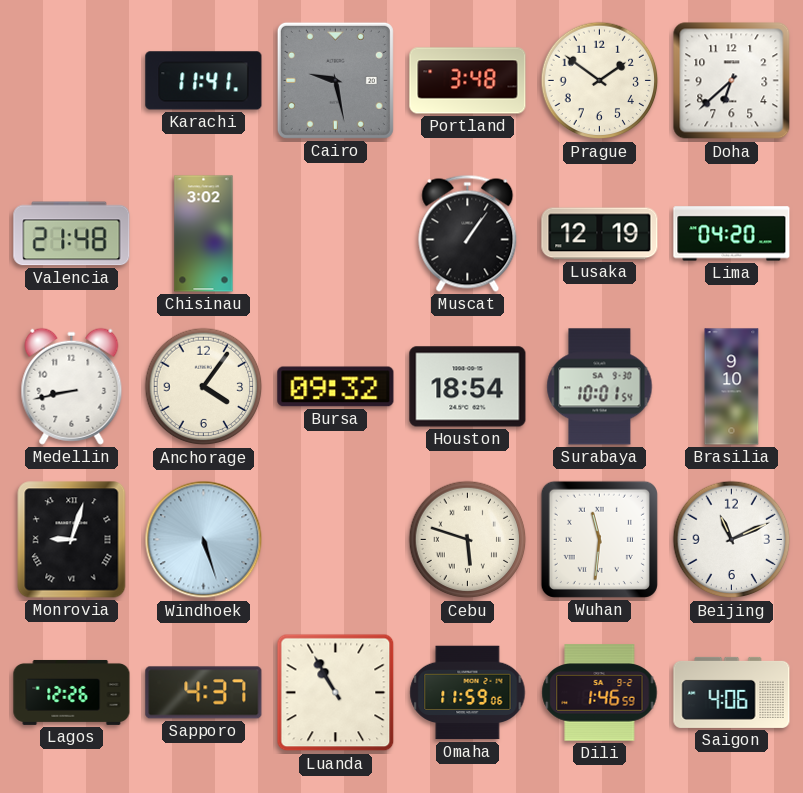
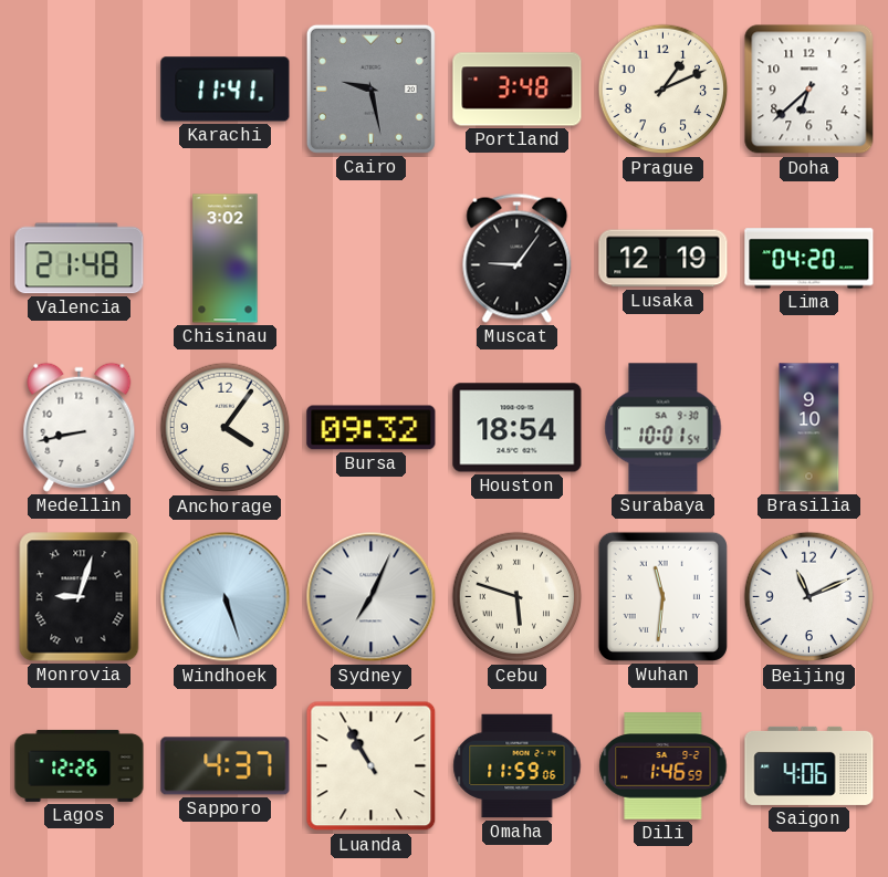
Prague: 1:51 -> 1:11 (664, 90)
Muscat: 1:06 -> 9:06 (518, 258)
Sydney: none -> 7:04 (372, 597)
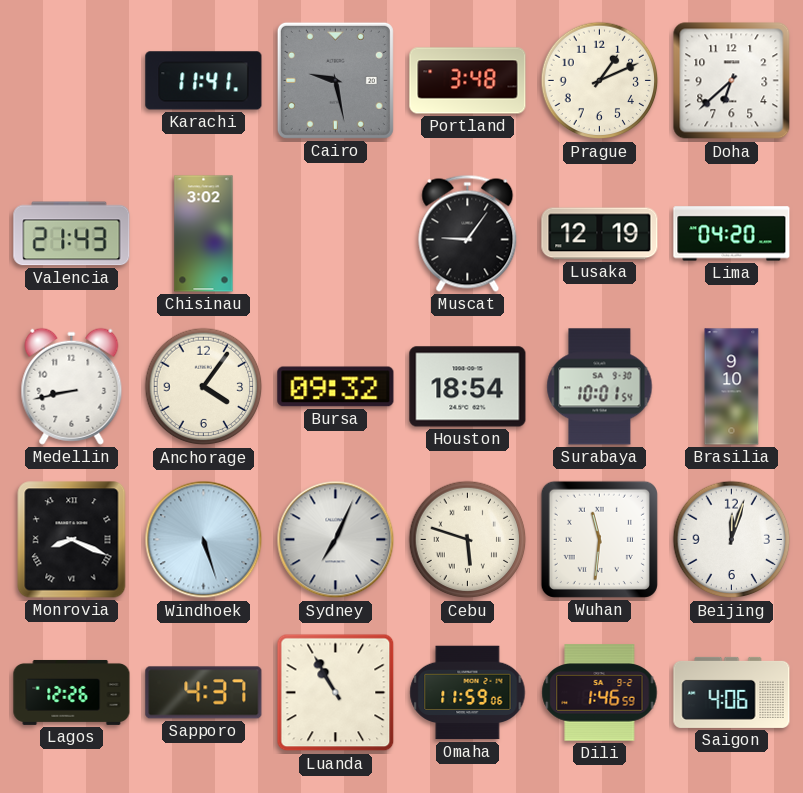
Valencia: 21:48 -> 21:43 (72, 234)
Monrovia: 9:03 -> 8:19 (72, 540)
Beijing: 11:11 -> 12:03 (732, 540)
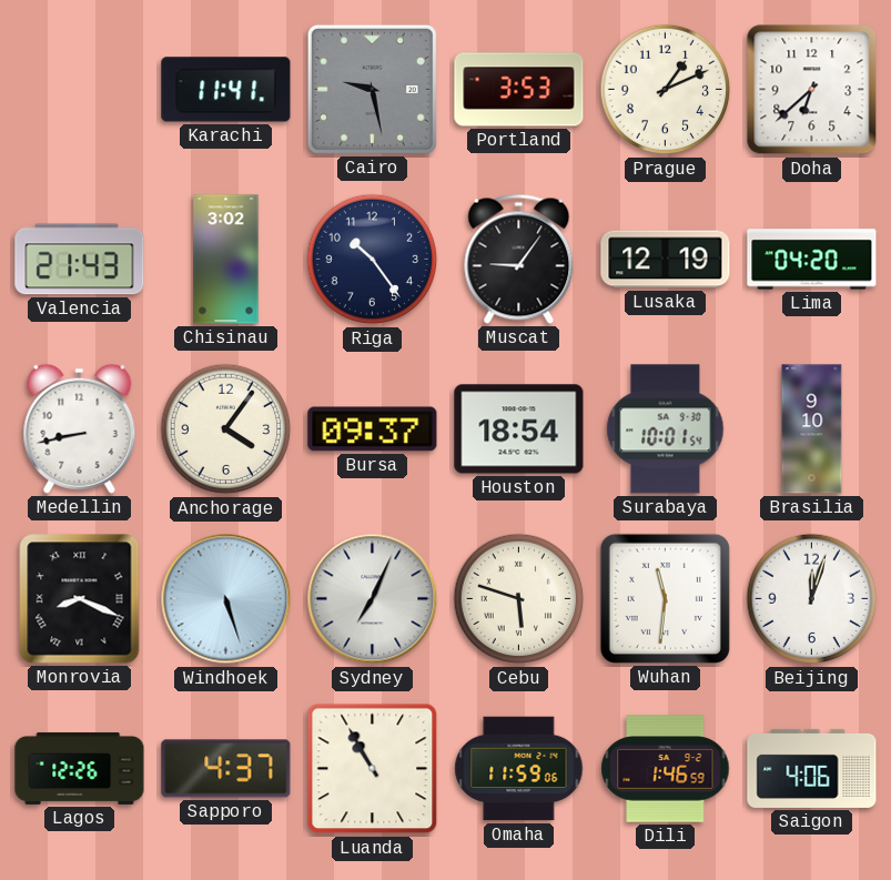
Portland: 3:48 -> 3:53 (519, 90)
Riga: none -> 10:24 (373, 260)
Bursa: 09:32 -> 09:37 (373, 429)
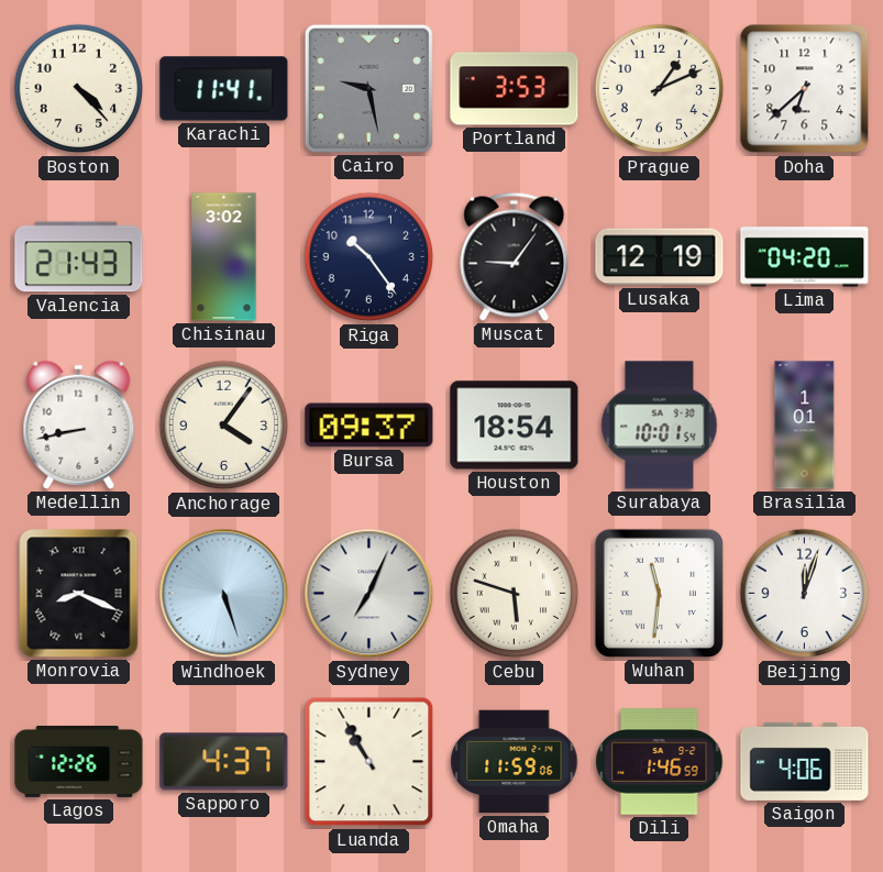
Boston: none -> 4:23 (79, 89)
Brasilia: 9:10 -> 1:01 (805, 426)
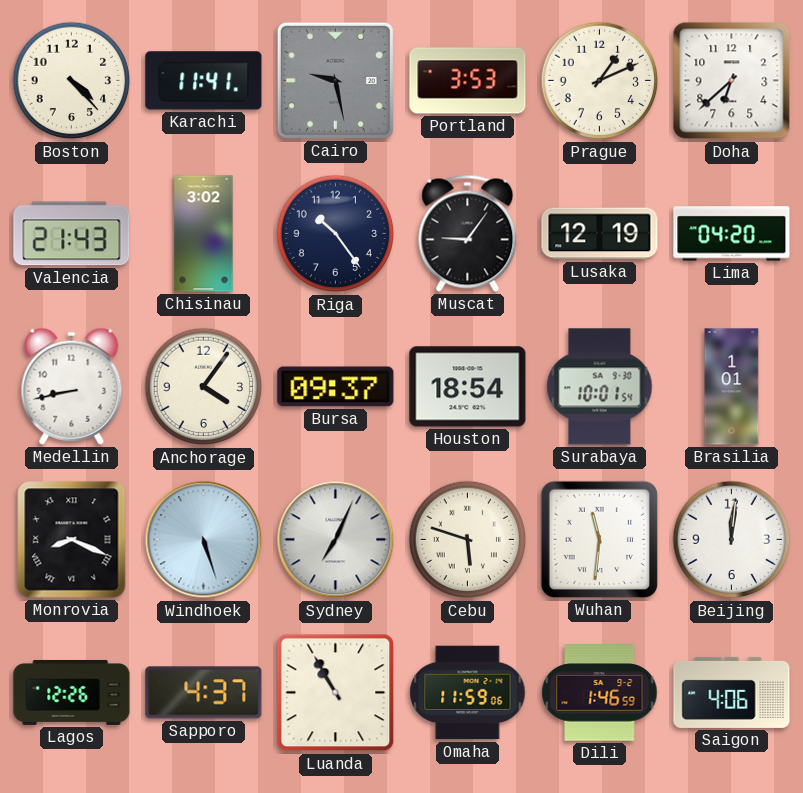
Beijing: 12:03 -> 12:01 (732, 540)
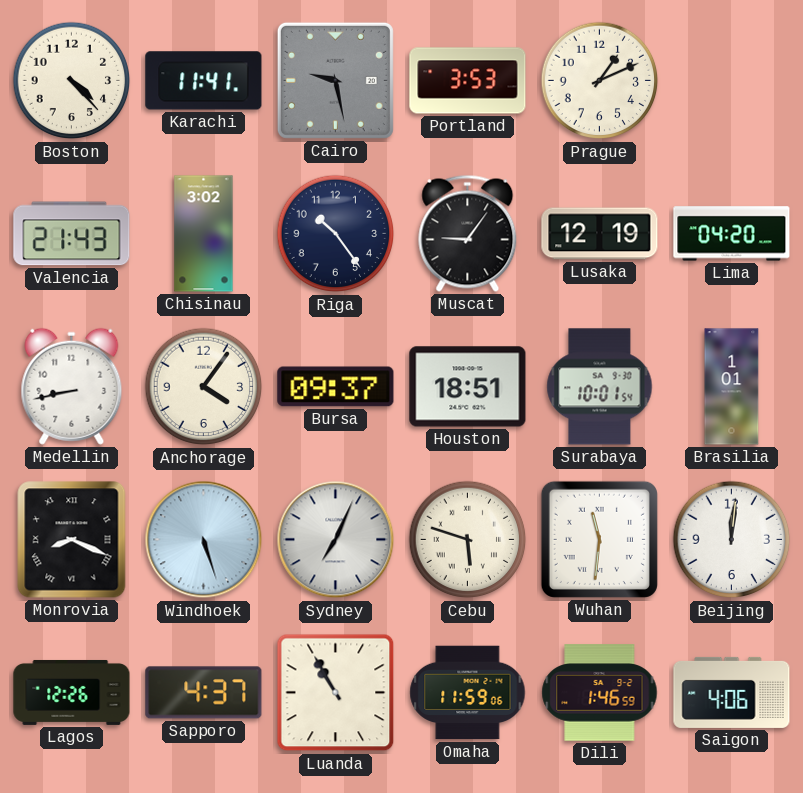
Doha: 6:38 -> none (732, 81)
Houston: 18:54 -> 18:51 (468, 387)
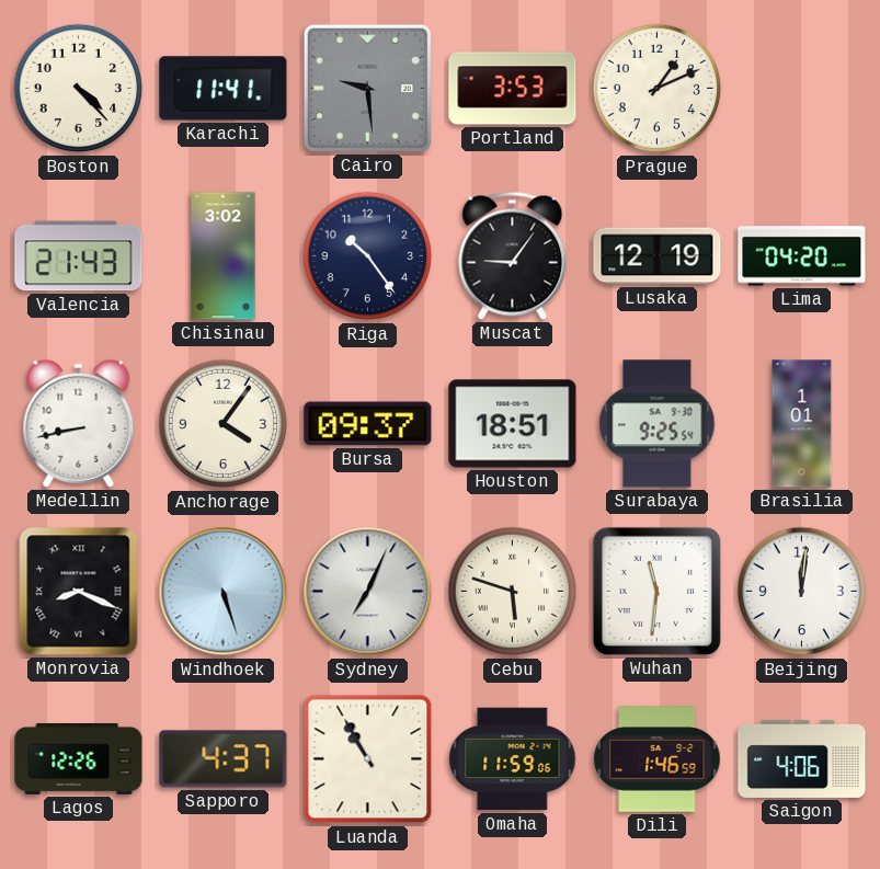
Cairo: 9:28 -> 9:29 (367, 88)
Surabaya: 10:01 -> 9:25 (658, 424)
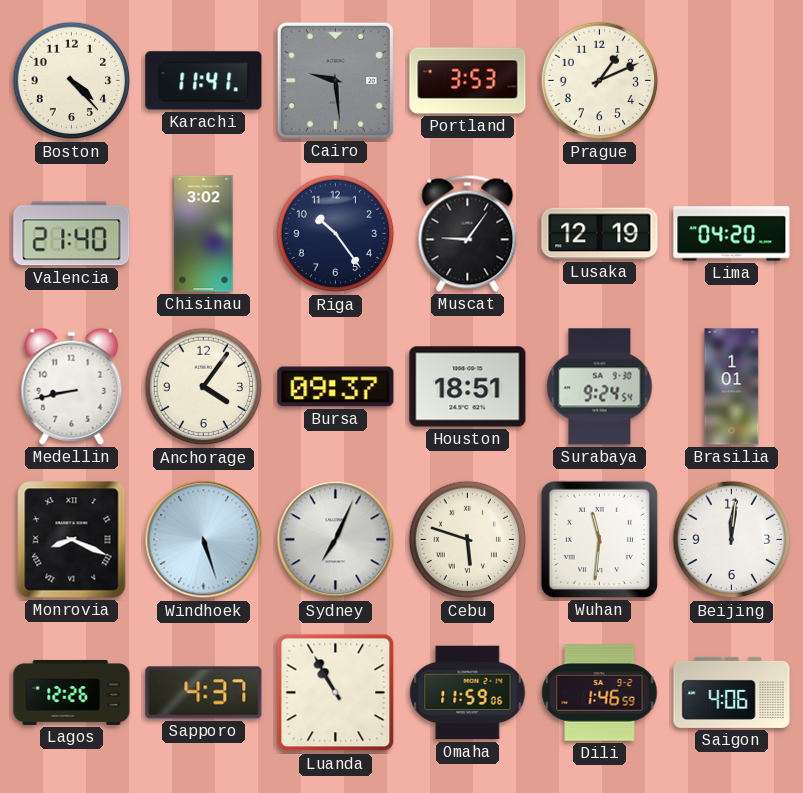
Valencia: 21:43 -> 21:40 (72, 234)
Surabaya: 9:25 -> 9:24 (600, 387)
